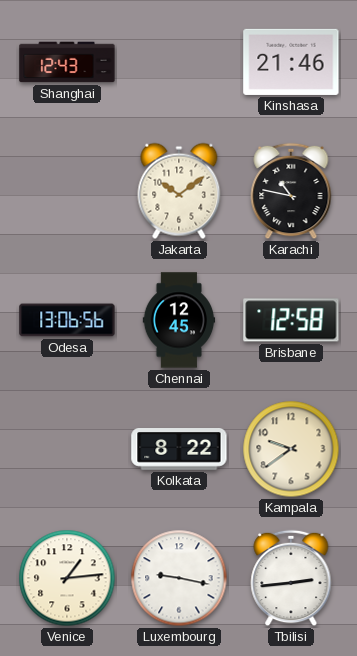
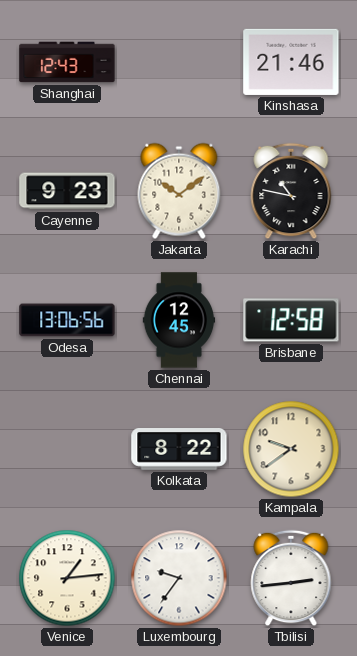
Cayenne: none -> 9:23 (67, 191)
Luxembourg: 9:17 -> 9:36 (179, 578)
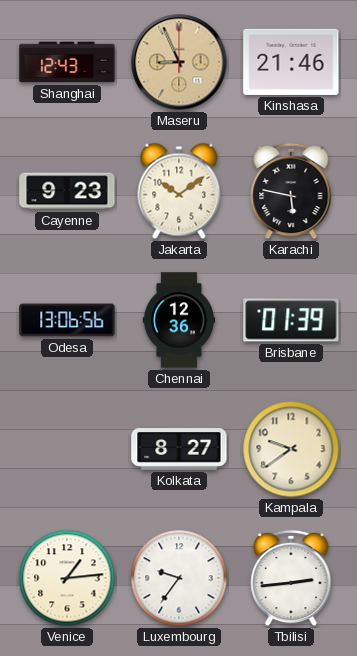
Maseru: none -> 8:56 (179, 62)
Karachi: 10:47 -> 5:47 (291, 191)
Chennai: 12:45 -> 12:36 (179, 320)
Brisbane: 12:58 -> 01:39 (291, 320)
Kolkata: 8:22 -> 8:27 (179, 450)
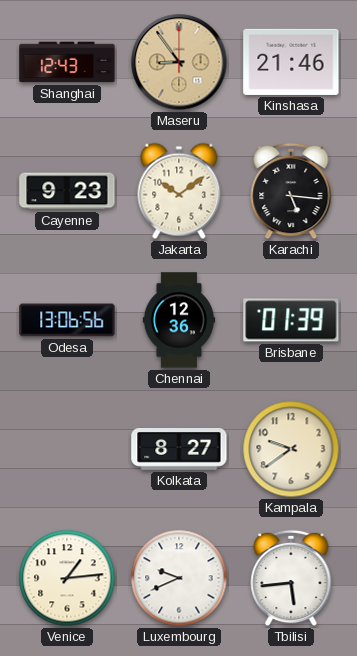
Maseru: 8:56 -> 8:54 (179, 62)
Karachi: 5:47 -> 5:16 (291, 191)
Luxembourg: 9:36 -> 9:41 (179, 578)
Tbilisi: 2:44 -> 5:44 (291, 578)
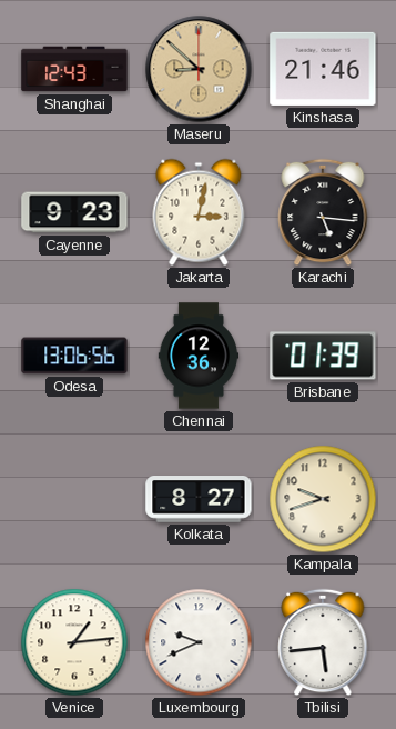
Maseru: 8:54 -> 8:52 (199, 69)
Jakarta: 10:09 -> 3:02 (199, 212)
Kampala: 9:39 -> 9:42 (323, 499)
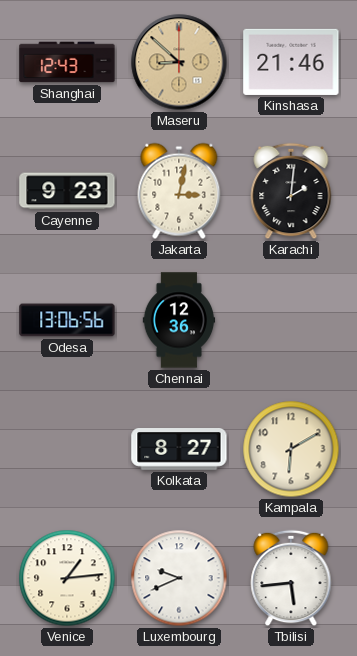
Karachi: 5:16 -> 2:01 (291, 191)
Brisbane: 01:39 -> none (323, 356)
Kampala: 9:42 -> 6:10 (291, 449)
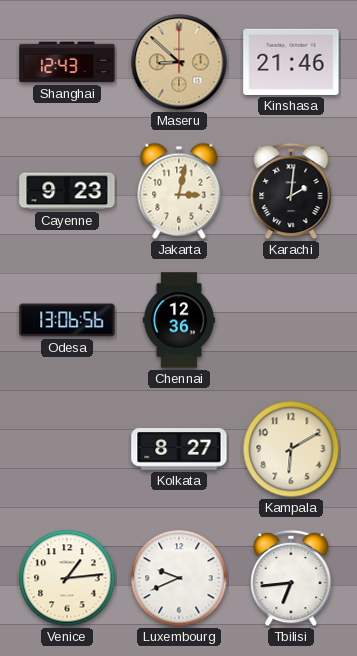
Tbilisi: 5:44 -> 6:44 (291, 578)
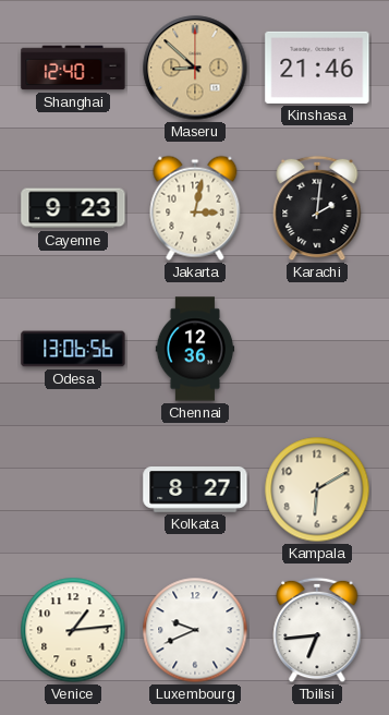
Shanghai: 12:43 -> 12:40 (73, 68)
